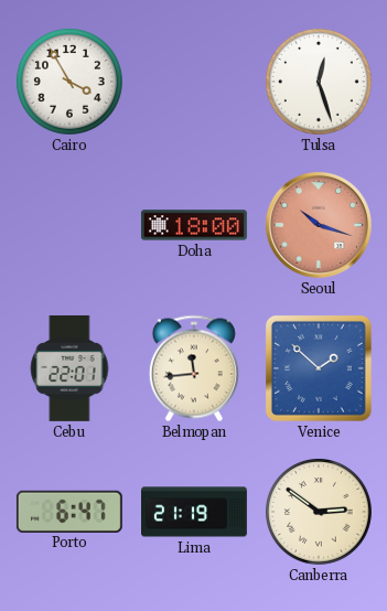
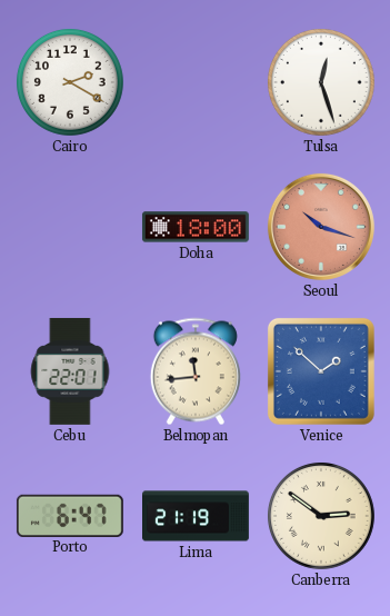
Cairo: 3:55 -> 2:20 (70, 82)
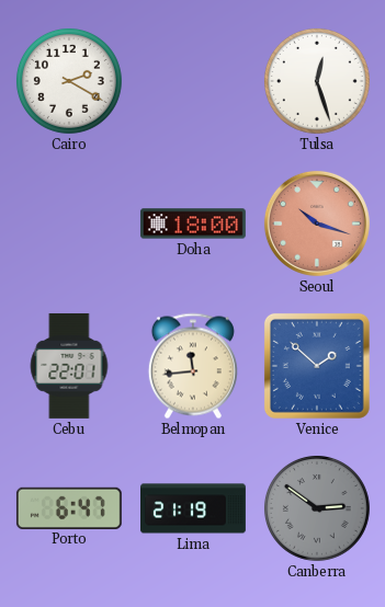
Canberra dial: cream -> grey (317, 508)
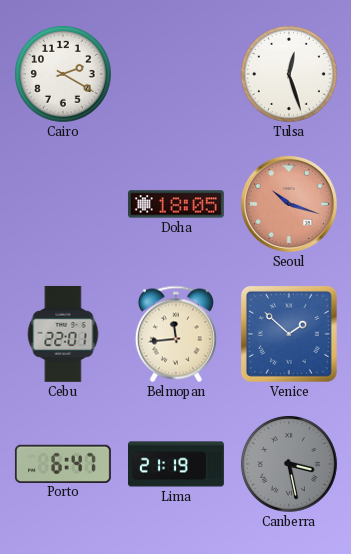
Doha: 18:00 -> 18:05 (176, 204)
Canberra: 2:51 -> 3:28 (289, 464)
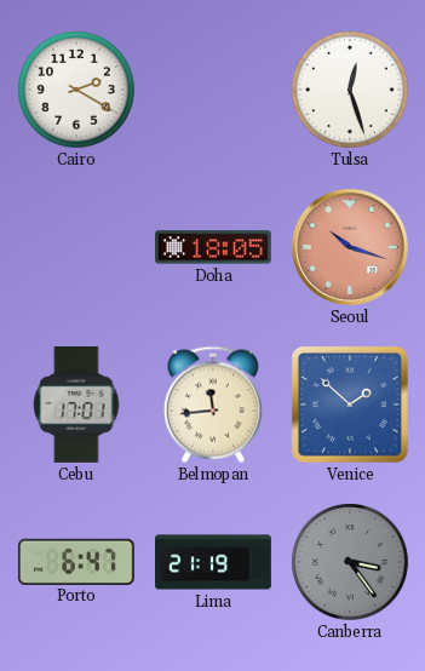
Cebu: 22:01 -> 17:01 (76, 405)
Canberra: 3:28 -> 3:24 (350, 562)
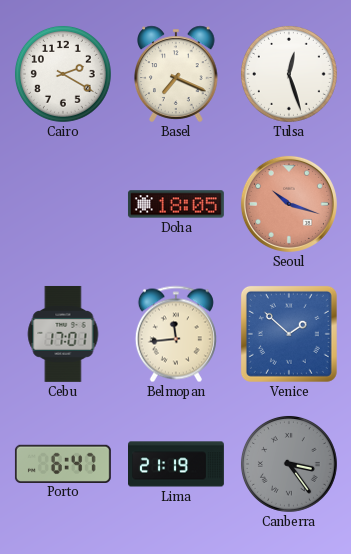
Basel: none -> 7:19 (176, 74)
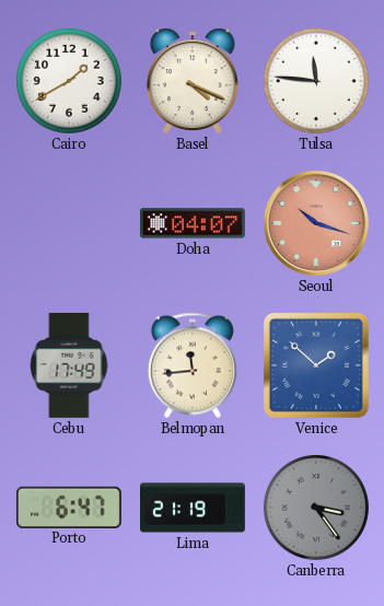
Cairo: 2:20 -> 1:40 (69, 81)
Basel: 7:19 -> 4:19 (193, 81)
Tulsa: 12:27 -> 11:46 (316, 81)
Doha: 18:05 -> 04:07 (193, 223)
Cebu: 17:01 -> 17:49 (69, 365)
